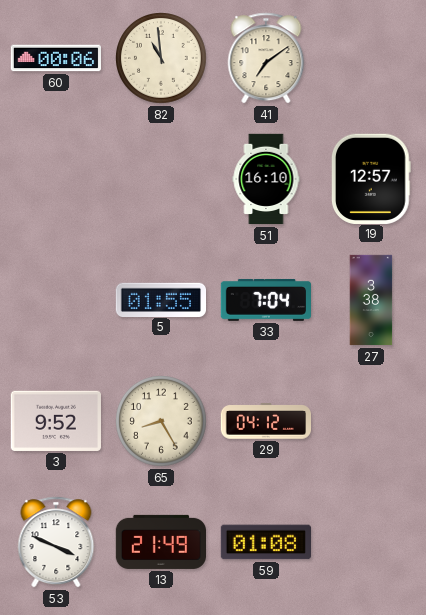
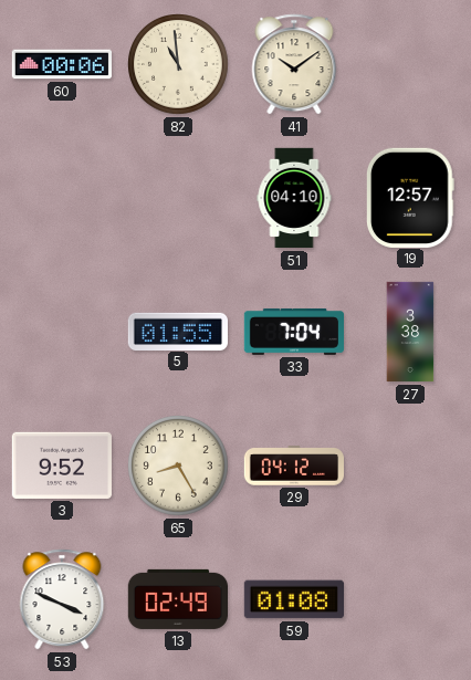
41: 7:09 -> 10:09 (294, 64)
51: 16:10 -> 04:10 (294, 198)
13: 21:49 -> 02:49 (177, 599)
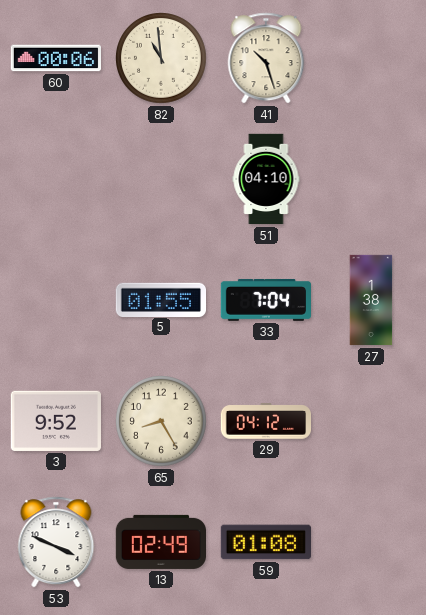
41: 10:09 -> 10:27 (266, 58)
19: 12:57 -> none (411, 197)
27: 3:38 -> 1:38 (371, 300)
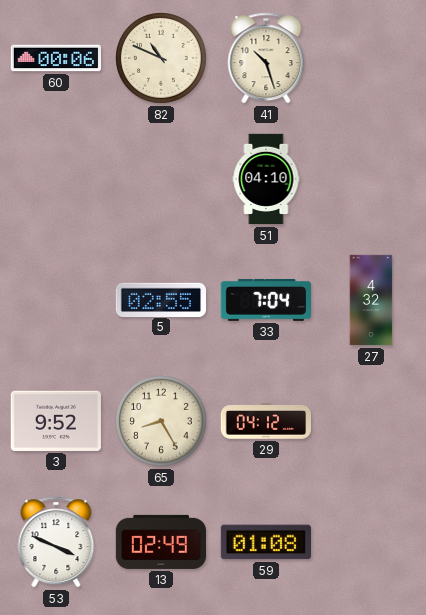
82: 10:59 -> 10:49 (162, 59)
5: 01:55 -> 02:55 (160, 299)
27: 1:38 -> 4:32 (371, 300)
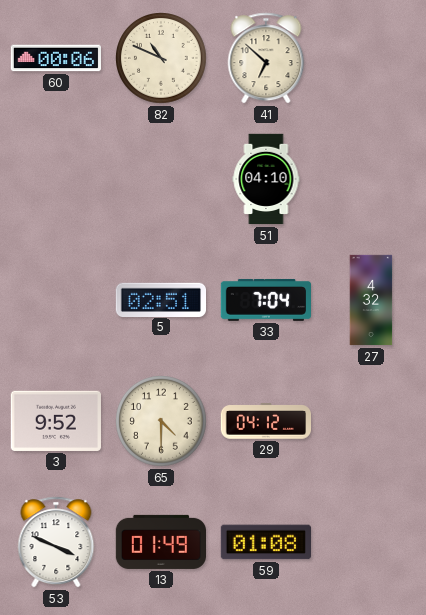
41: 10:27 -> 6:52 (266, 58)
5: 02:55 -> 02:51 (160, 299)
65: 8:25 -> 4:30 (162, 422)
13: 02:49 -> 01:49 (160, 542)
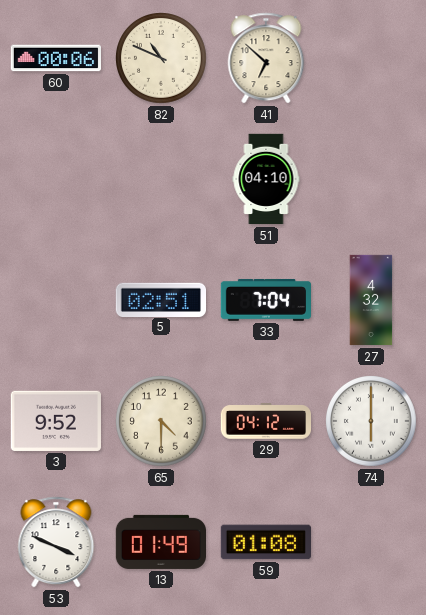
74: none -> 6:00 (372, 422)
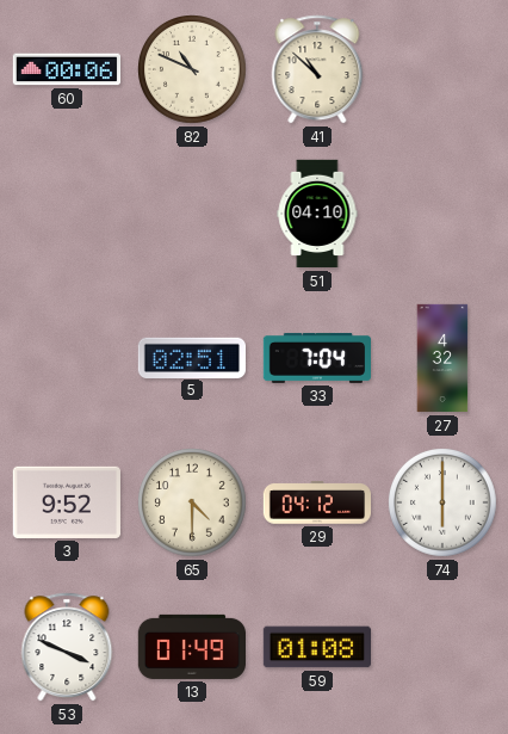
41: 6:52 -> 10:52 (317, 69)
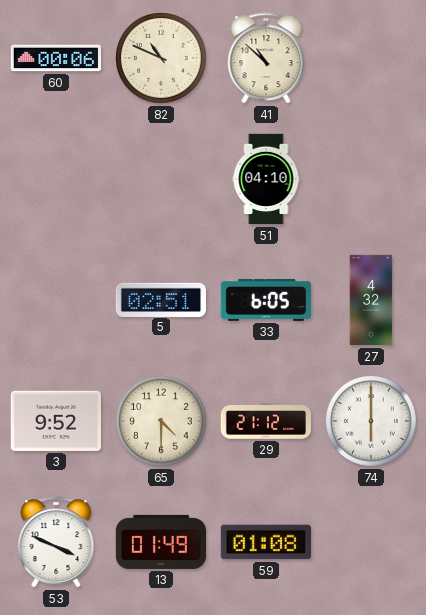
33: 7:04 -> 6:05 (265, 300)
29: 04:12 -> 21:12 (265, 421)
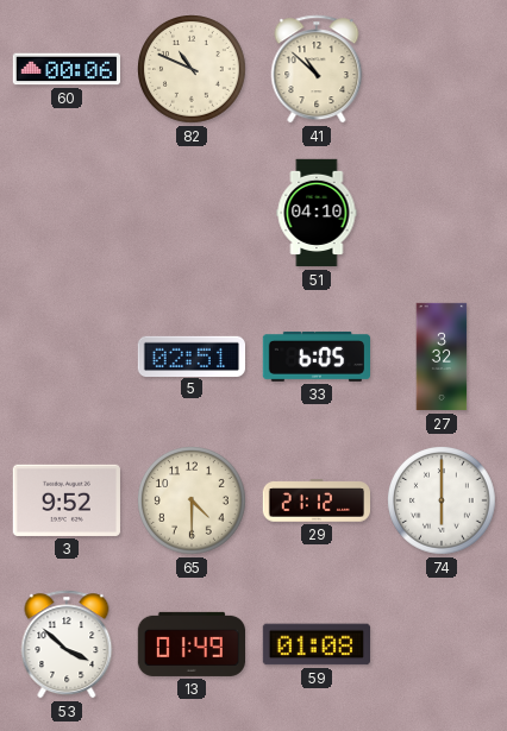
27: 4:32 -> 3:32 (442, 357)
53: 3:49 -> 3:52 (67, 644)
